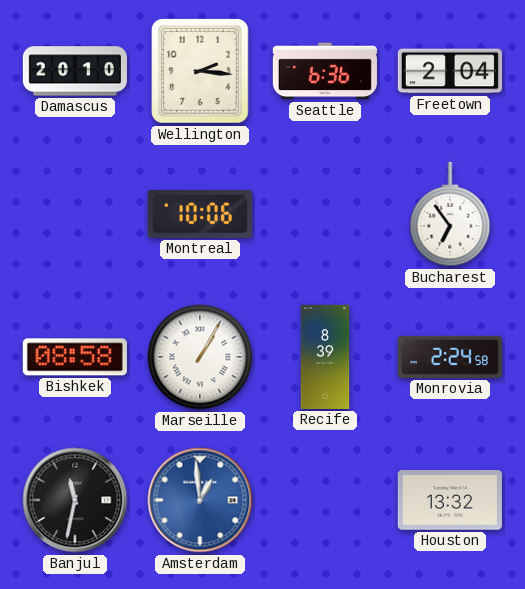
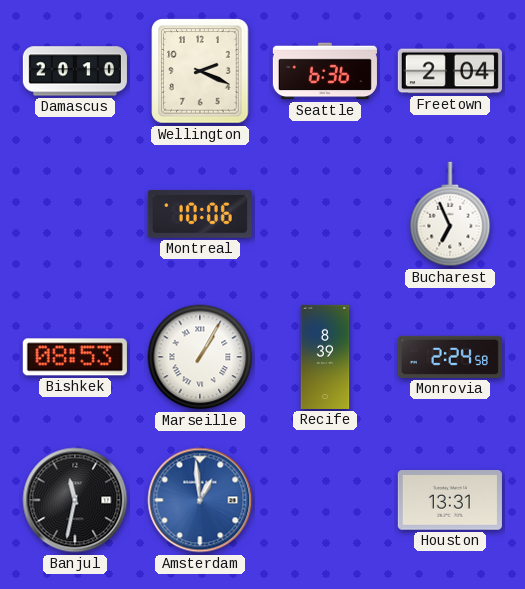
Wellington: 2:16 -> 2:19 (200, 71)
Bucharest: 6:54 -> 6:56 (450, 214)
Bishkek: 08:58 -> 08:53 (75, 357)
Houston: 13:32 -> 13:31 (450, 501)
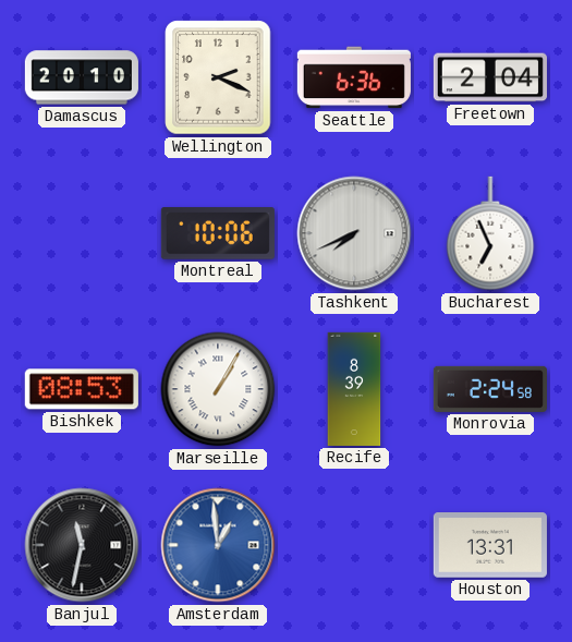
Tashkent: none -> 7:41 (354, 233)
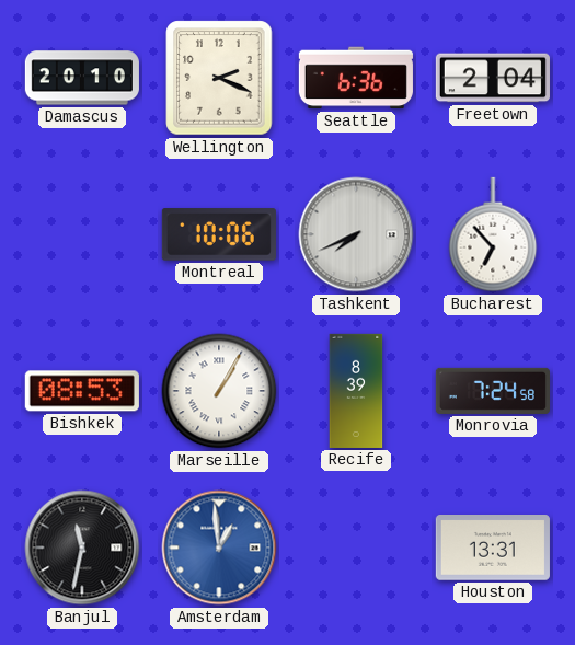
Bucharest: 6:56 -> 6:53 (493, 234)
Monrovia: 2:24 -> 7:24 (493, 391)
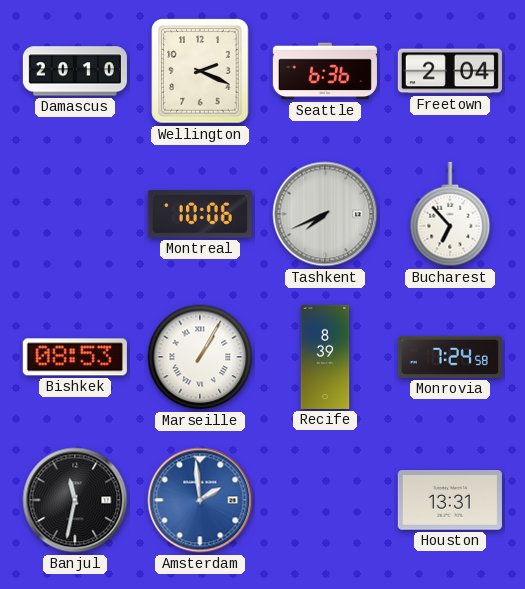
Amsterdam: 12:59 -> 1:59 (200, 500)
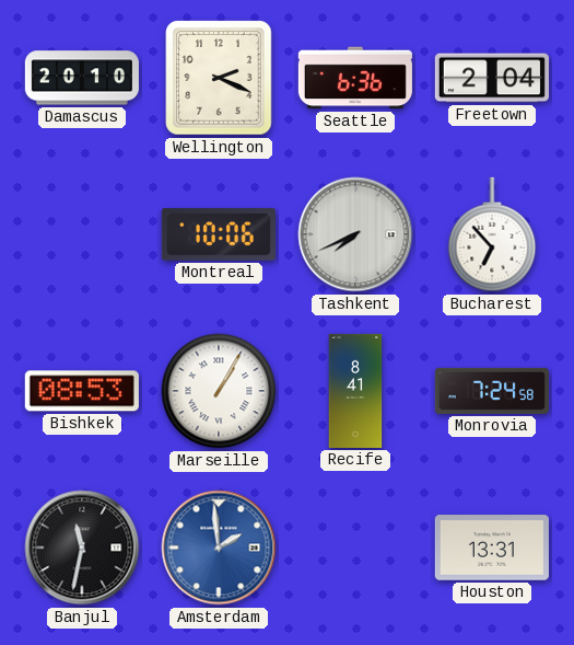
Recife: 8:39 -> 8:41 (355, 391)
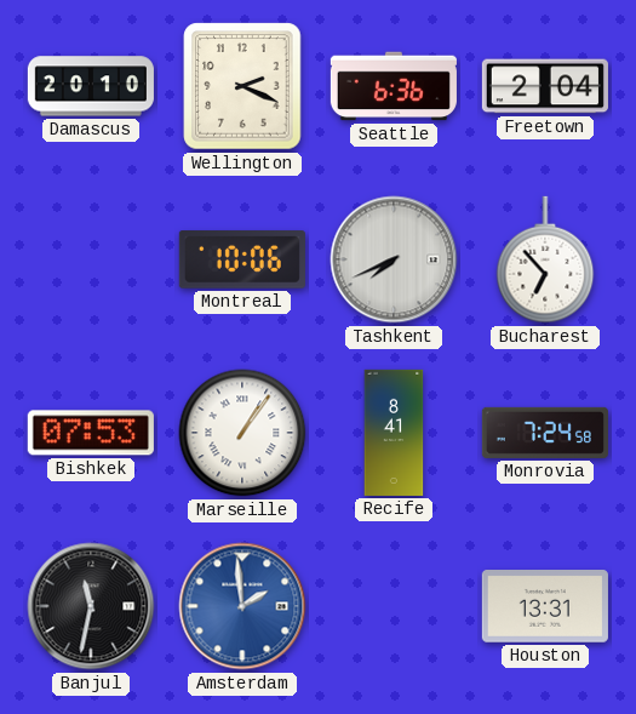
Bishkek: 08:53 -> 07:53 (91, 433)
Marseille: 1:05 -> 1:06 (242, 433)
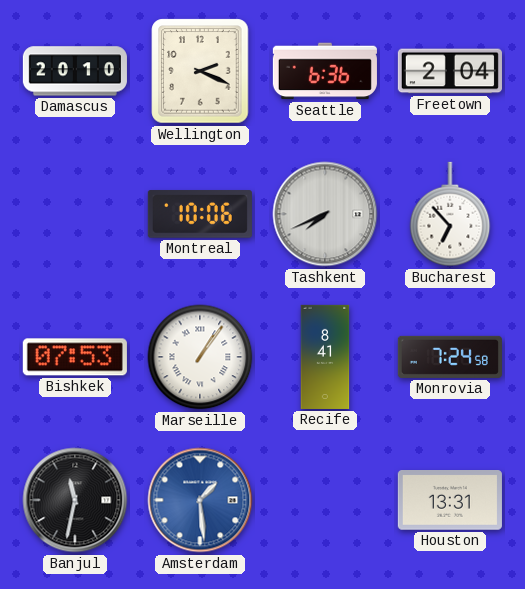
Amsterdam: 1:59 -> 1:29 (200, 500)
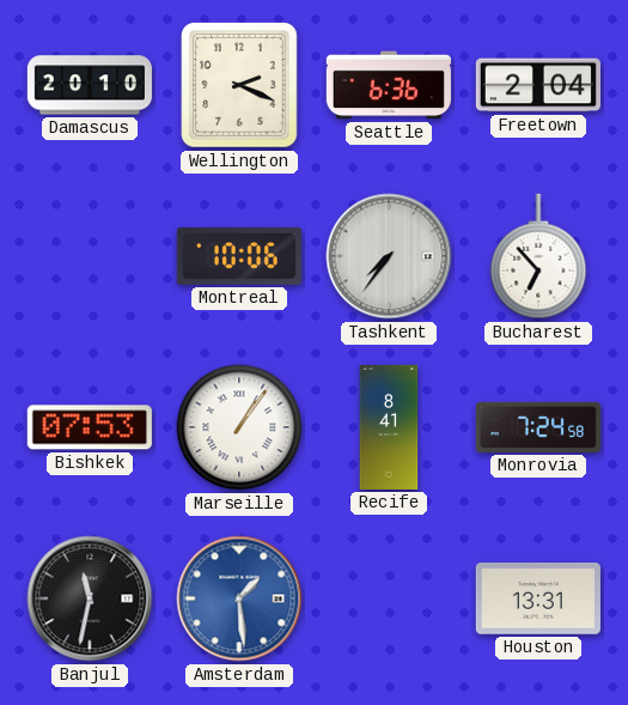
Tashkent: 7:41 -> 7:36 (389, 256)
